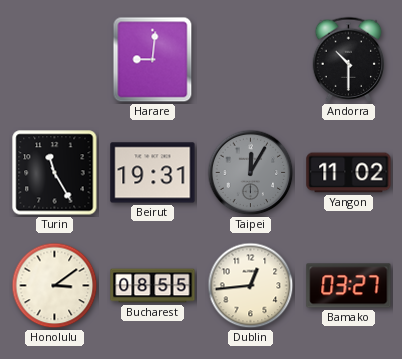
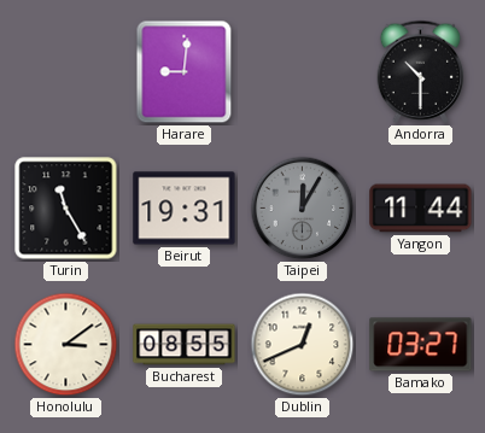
Yangon: 11:02 -> 11:44 (421, 209)
Dublin: 12:44 -> 12:41 (303, 345)
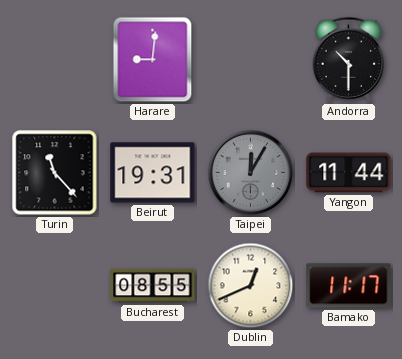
Turin: 11:25 -> 11:23 (55, 173)
Honolulu: 3:09 -> none (66, 345)
Bamako: 03:27 -> 11:17 (349, 286)
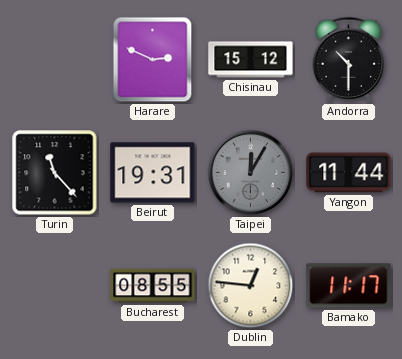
Harare: 9:01 -> 2:49 (153, 60)
Chisinau: none -> 15:12 (251, 60)
Dublin: 12:41 -> 12:46 (251, 286)
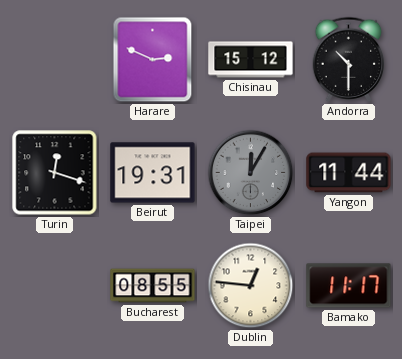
Turin: 11:23 -> 12:18 (55, 173)
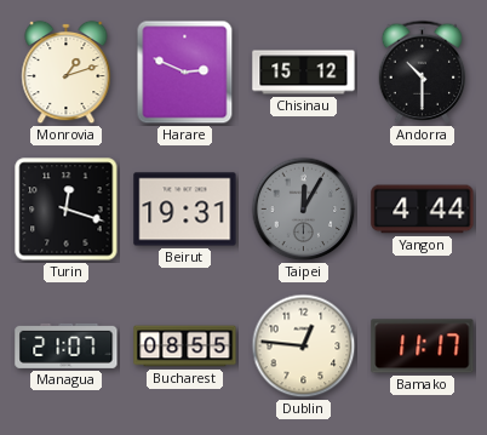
Monrovia: none -> 1:12 (67, 73)
Yangon: 11:44 -> 4:44 (423, 210)
Managua: none -> 21:07 (67, 345)
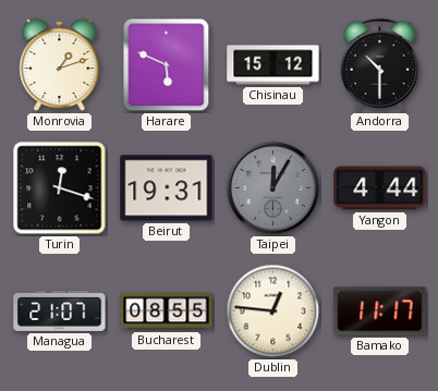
Harare: 2:49 -> 5:49 (167, 65)
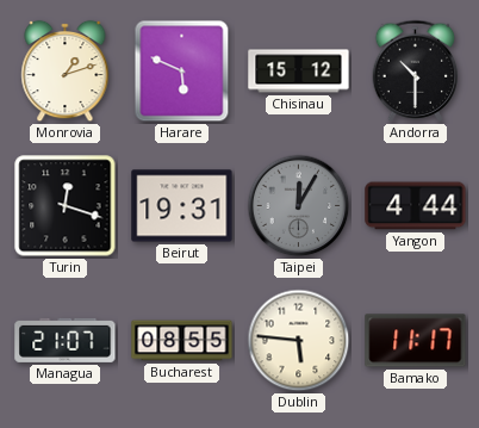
Dublin: 12:46 -> 5:46 (299, 341)
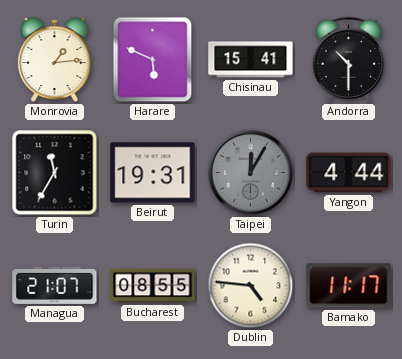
Monrovia: 1:12 -> 1:14 (55, 60)
Chisinau: 15:12 -> 15:41 (251, 60)
Turin: 12:18 -> 11:35 (55, 173)
Dublin: 5:46 -> 4:46 (251, 286)
